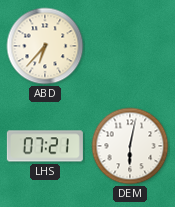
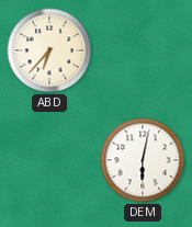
LHS: 07:21 -> none (45, 146)
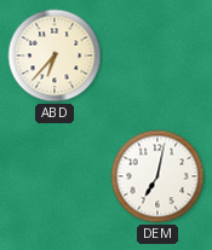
DEM: 6:02 -> 7:02 (157, 176)
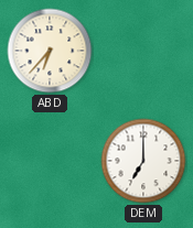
DEM: 7:02 -> 7:00 (143, 161)
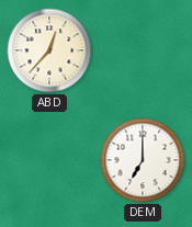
ABD: 6:37 -> 12:37 (49, 50)
